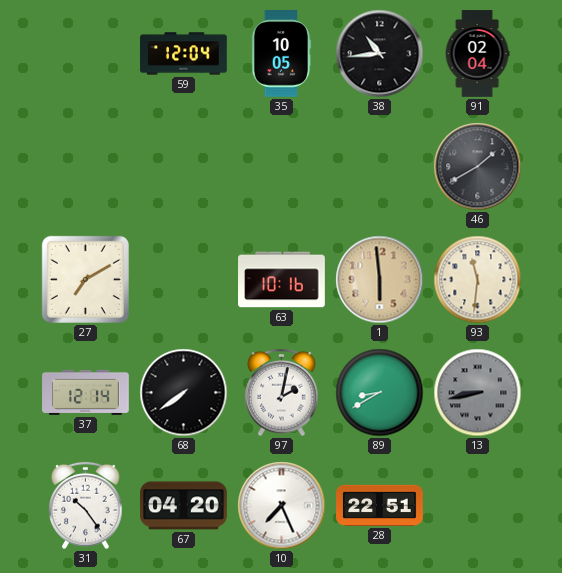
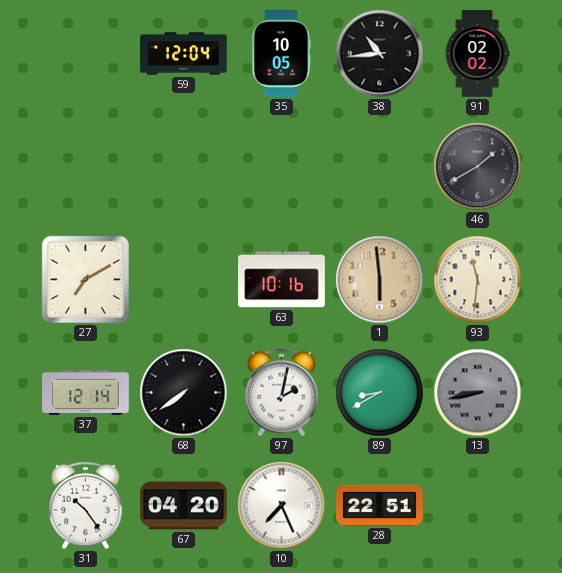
91: 02:04 -> 02:02 (477, 54)
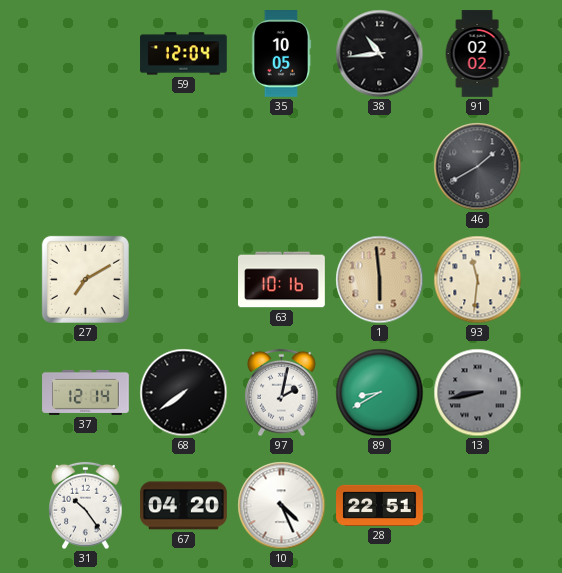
10: 7:26 -> 4:26 (282, 506)
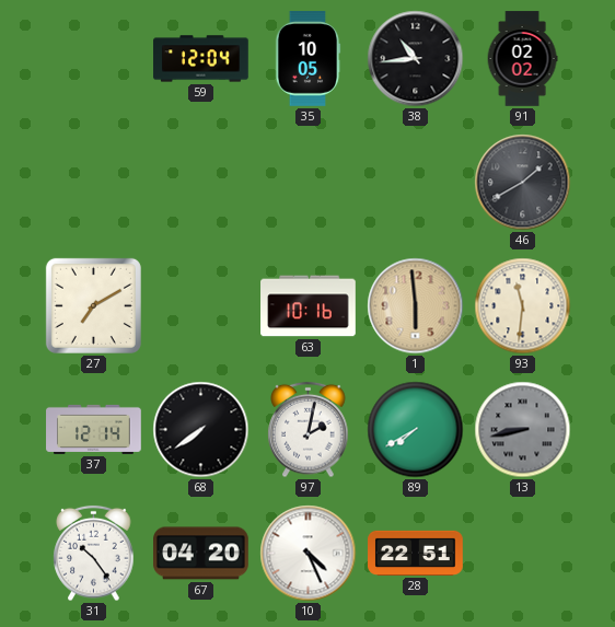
89: 8:40 -> 7:40 (416, 430)
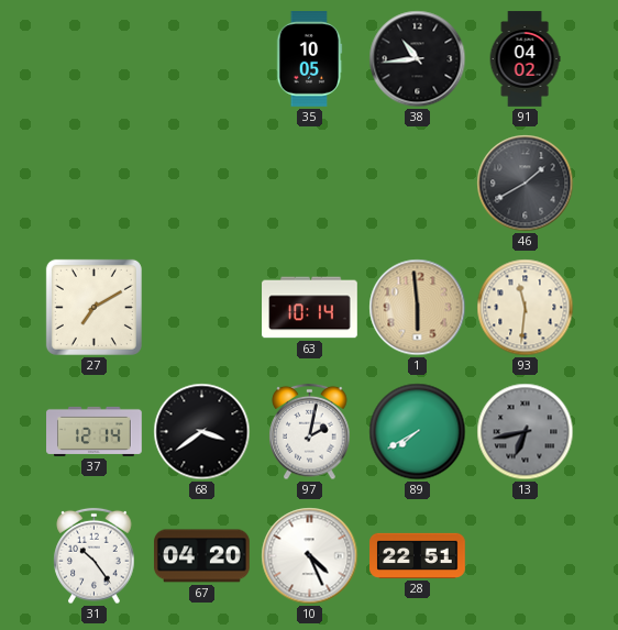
59: 12:04 -> none (201, 59)
91: 02:02 -> 04:02 (525, 59)
63: 10:16 -> 10:14 (310, 308)
68: 7:39 -> 3:39 (202, 432)
13: 8:43 -> 6:43 (526, 432)
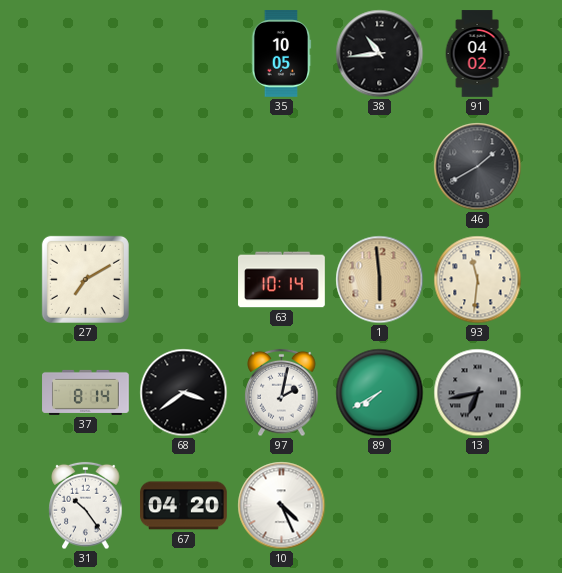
37: 12:14 -> 8:14 (86, 392)
28: 22:51 -> none (418, 555)
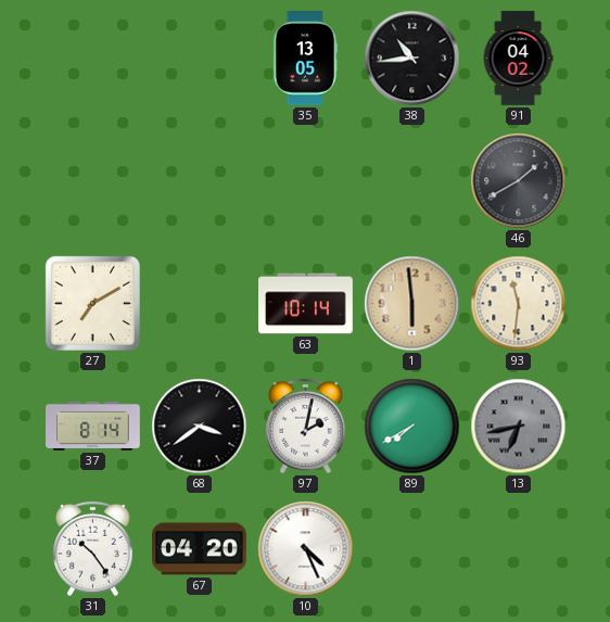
35: 10:05 -> 13:05 (305, 59)
